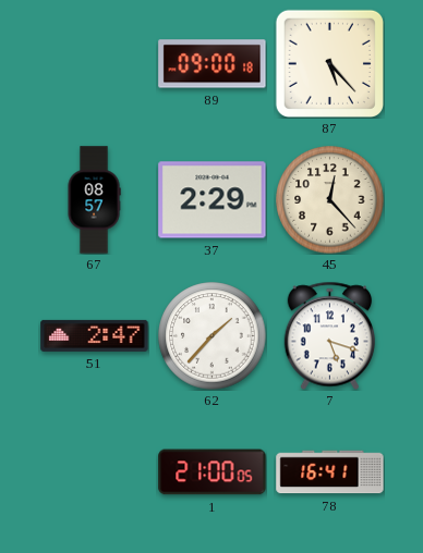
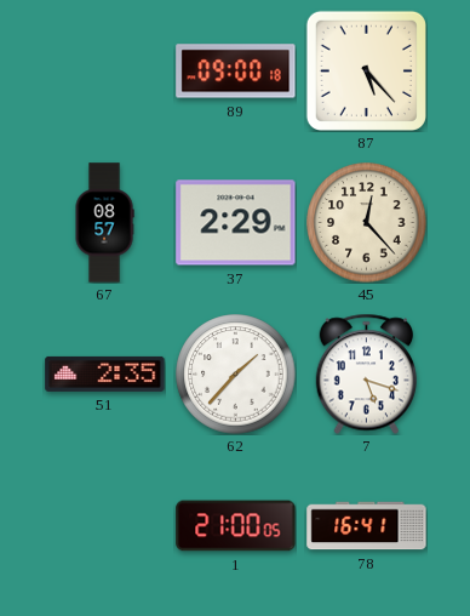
51: 2:47 -> 2:35 (105, 373)
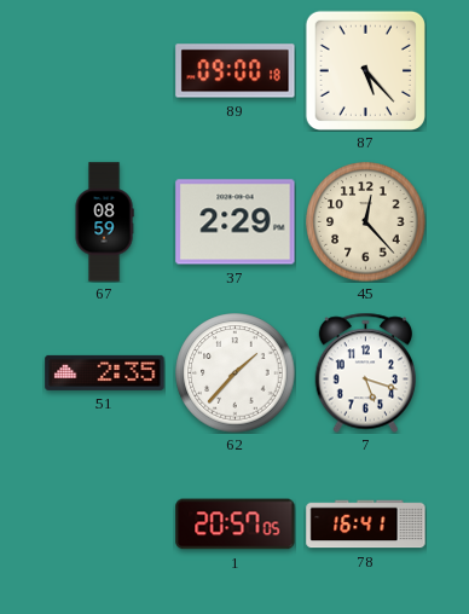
67: 08:57 -> 08:59 (104, 222)
1: 21:00 -> 20:57 (236, 525)
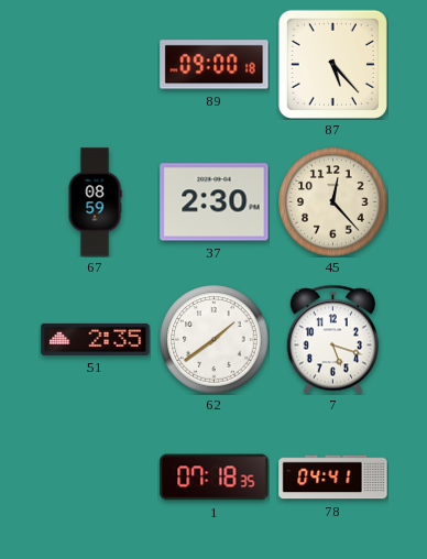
37: 2:29 -> 2:30 (215, 202)
62: 1:37 -> 1:39 (215, 340)
1: 20:57 -> 07:18 (215, 478)
78: 16:41 -> 04:41 (333, 478)
